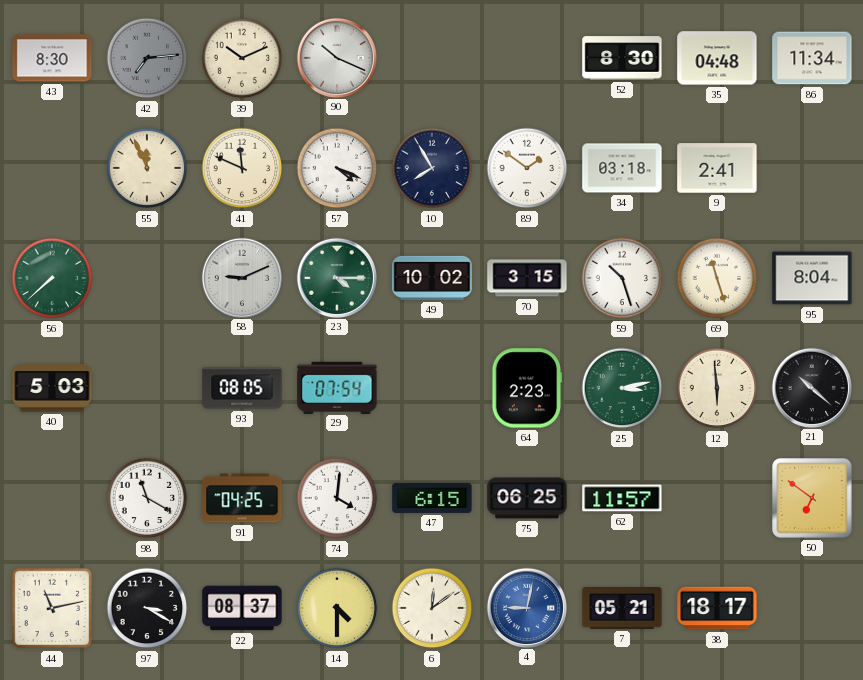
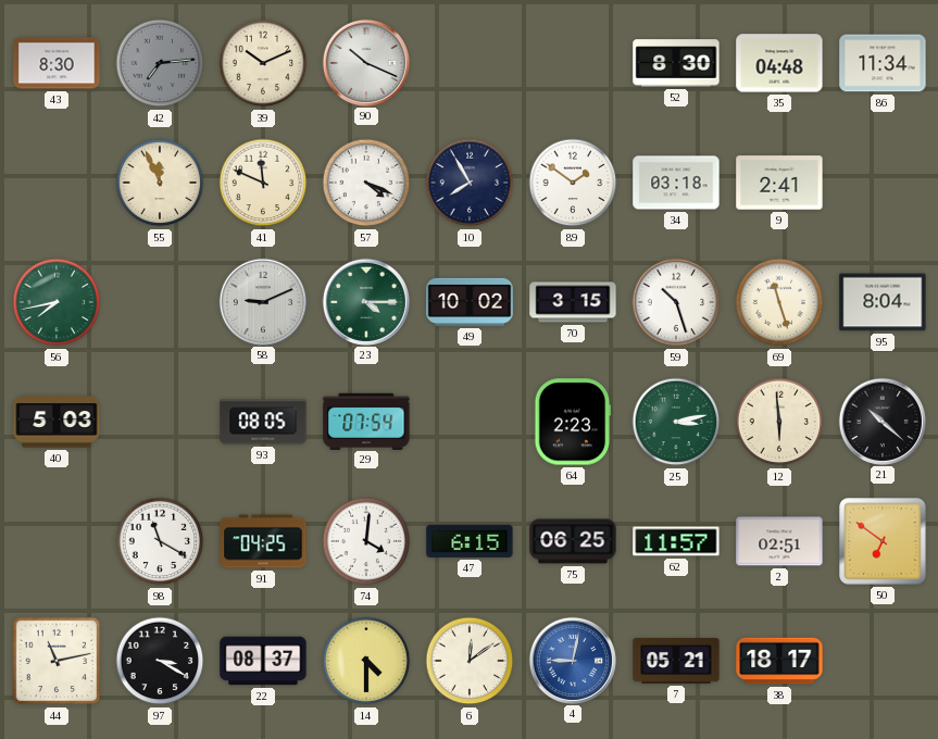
56: 7:38 -> 7:43 (57, 302)
2: none -> 02:51 (779, 541)
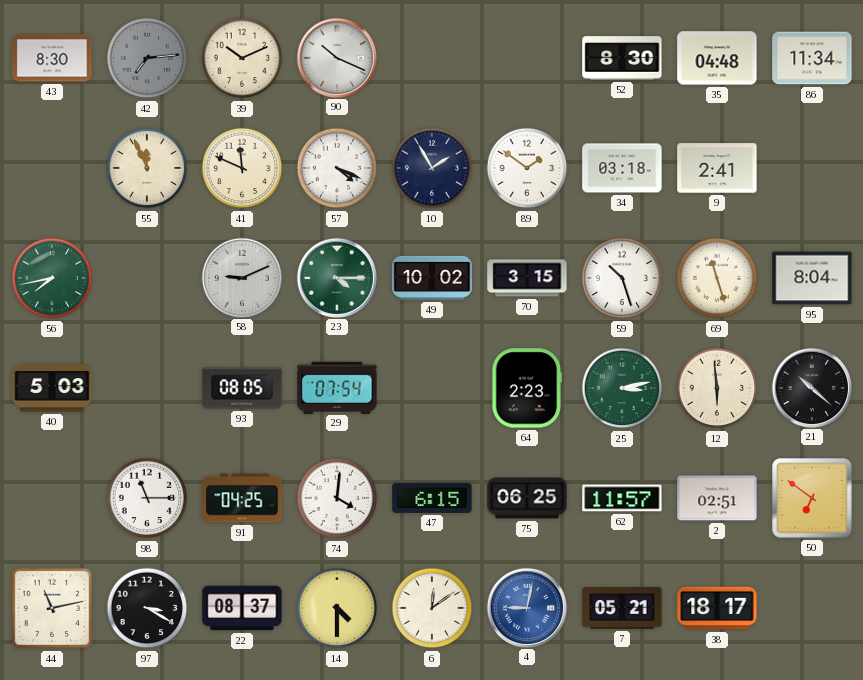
10: 7:55 -> 1:55 (432, 168)
98: 11:20 -> 11:15 (147, 498)
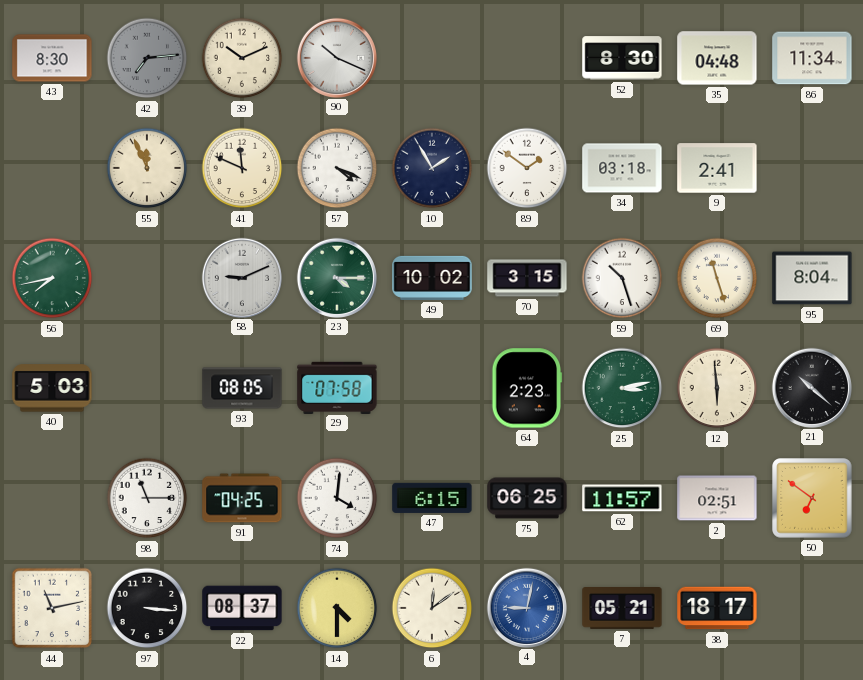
29: 07:54 -> 07:58 (337, 387)
97: 3:20 -> 3:16 (147, 608)
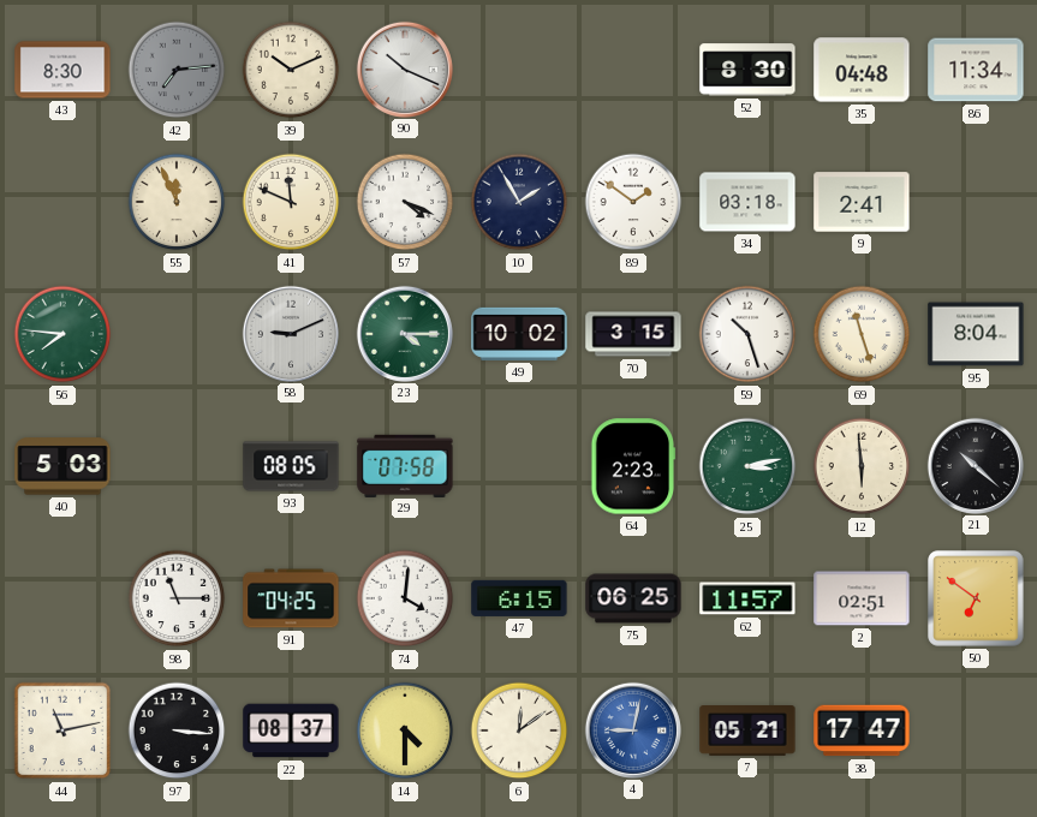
56: 7:43 -> 7:46 (62, 334)
38: 18:17 -> 17:47 (862, 730)
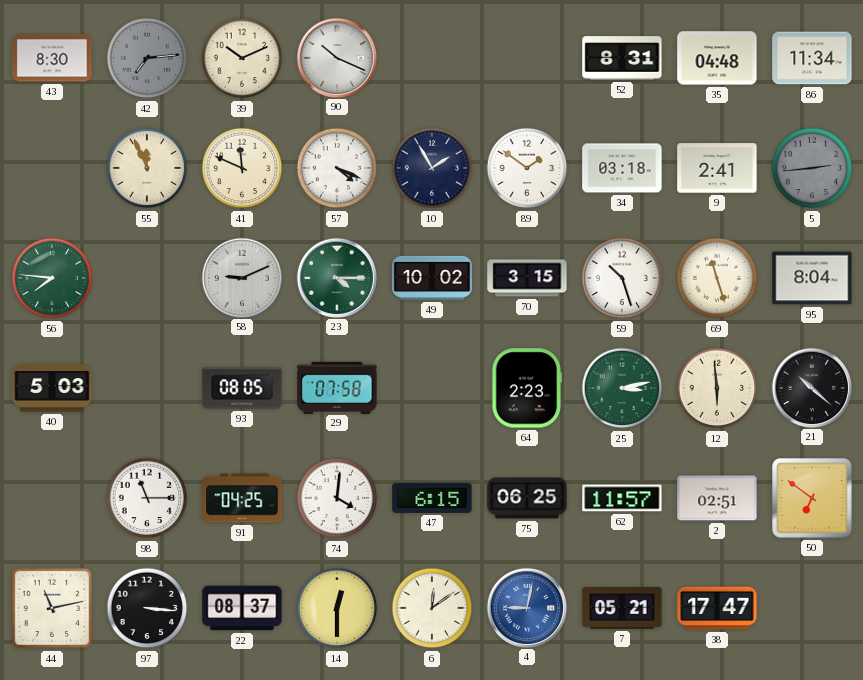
52: 8:30 -> 8:31 (622, 58)
5: none -> 2:44 (812, 168)
14: 4:30 -> 12:30 (337, 608)
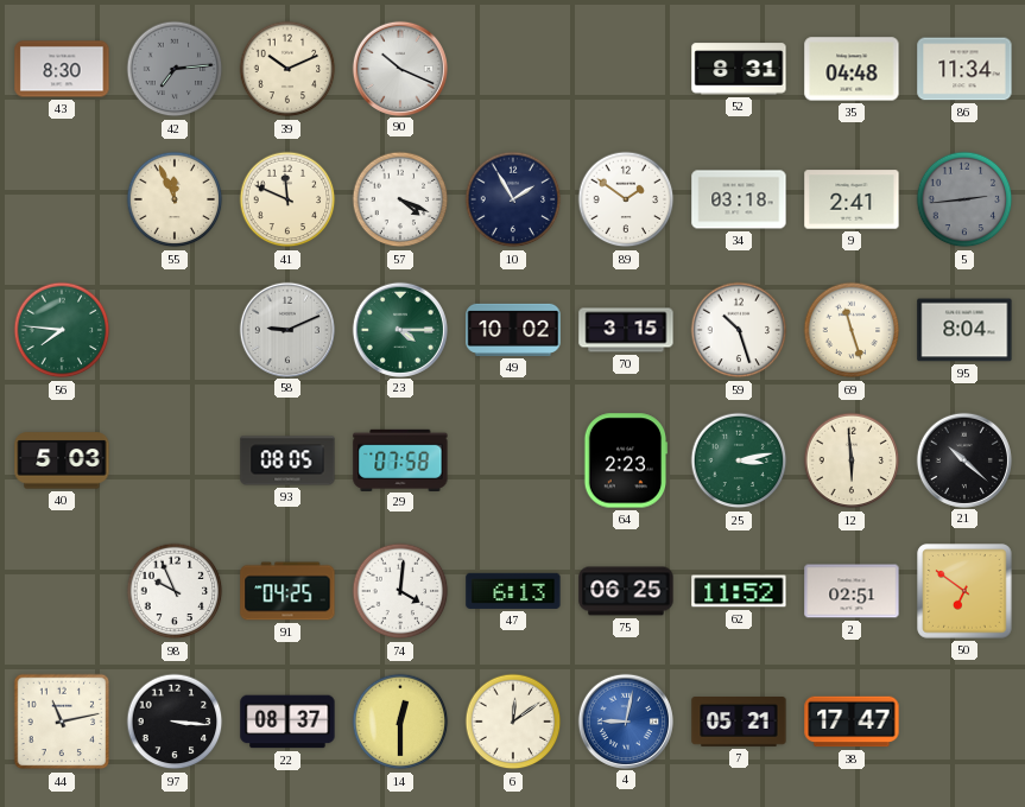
98: 11:15 -> 9:56 (175, 591)
47: 6:15 -> 6:13 (513, 591)
62: 11:57 -> 11:52 (739, 591)
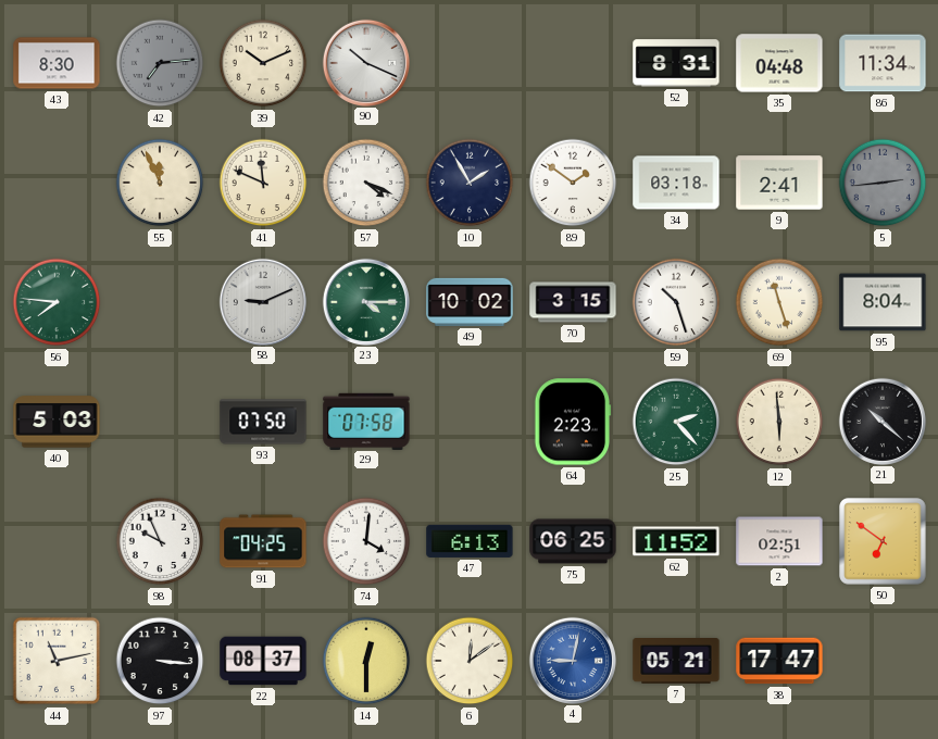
93: 08:05 -> 07:50 (263, 422)
25: 3:13 -> 2:23 (676, 422)
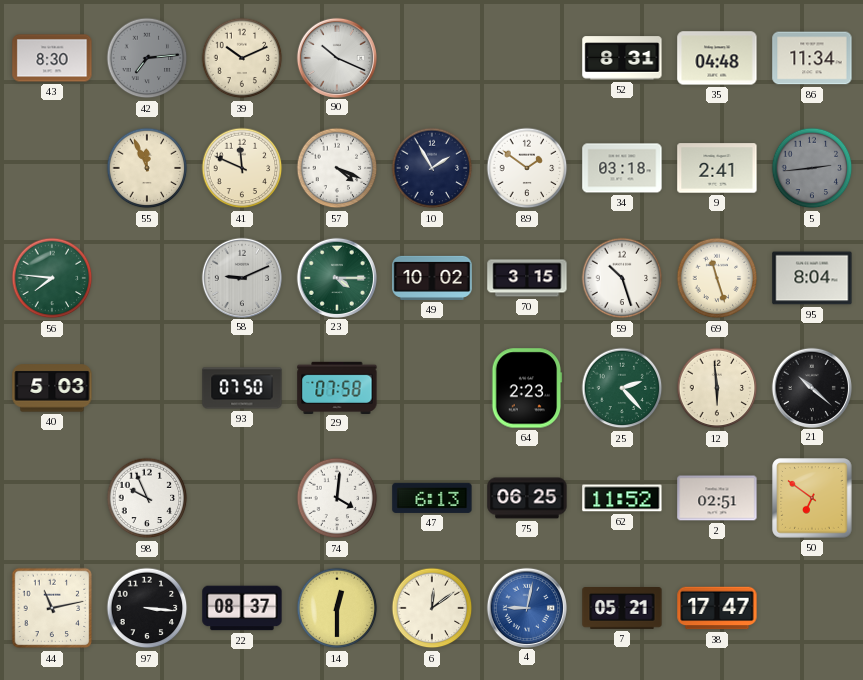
91: 04:25 -> none (263, 541)
